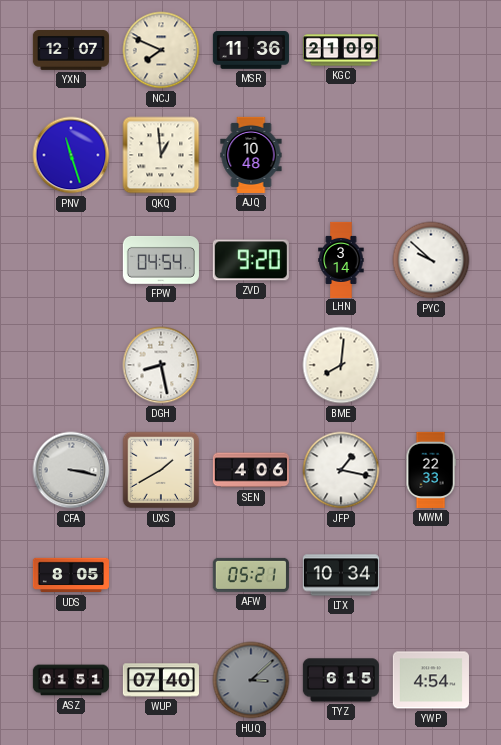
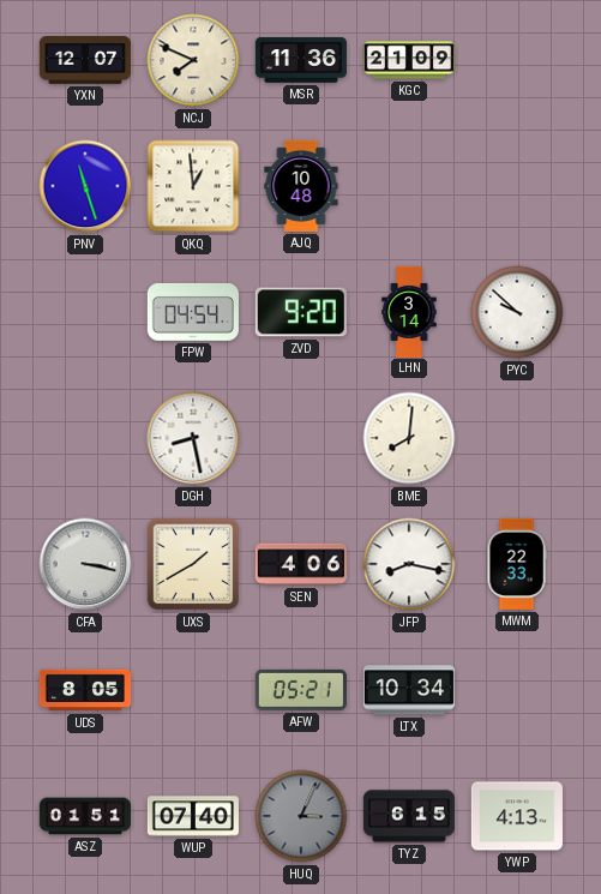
JFP: 1:17 -> 8:17 (409, 564)
HUQ: 3:08 -> 3:04 (301, 816)
YWP: 4:54 -> 4:13 (517, 816)
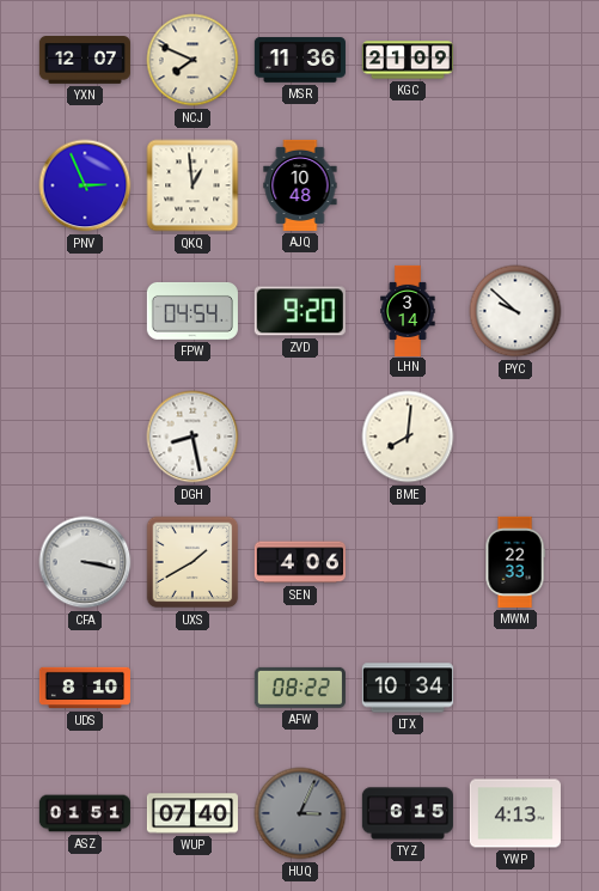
PNV: 11:27 -> 2:56 (85, 185)
JFP: 8:17 -> none (409, 564)
UDS: 8:05 -> 8:10 (85, 688)
AFW: 05:21 -> 08:22 (300, 688)
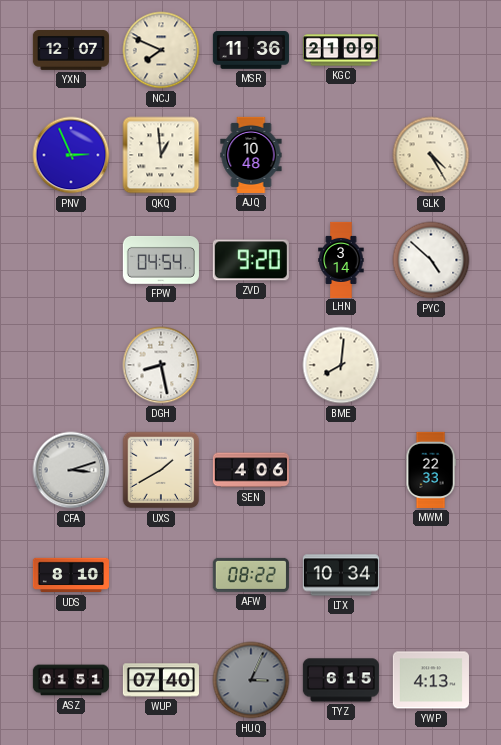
GLK: none -> 4:25 (431, 155)
PYC: 9:52 -> 4:52 (431, 260)
CFA: 3:17 -> 3:12 (71, 470)
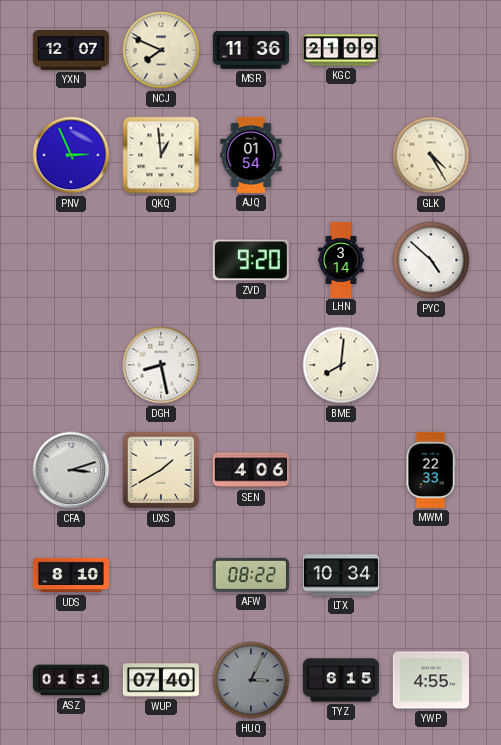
AJQ: 10:48 -> 01:54 (251, 155)
FPW: 04:54 -> none (161, 260)
YWP: 4:13 -> 4:55 (431, 680)
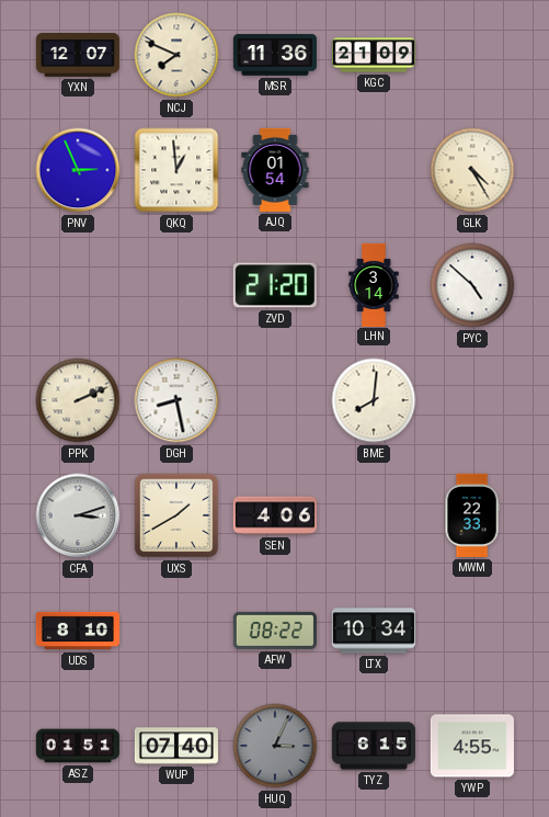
ZVD: 9:20 -> 21:20 (275, 285)
PPK: none -> 2:11 (78, 400)
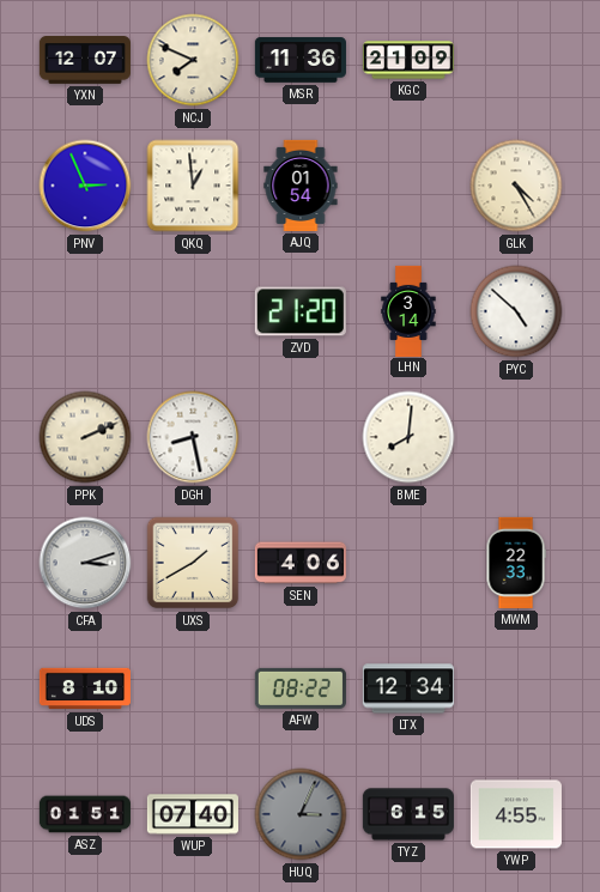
LTX: 10:34 -> 12:34 (408, 688)
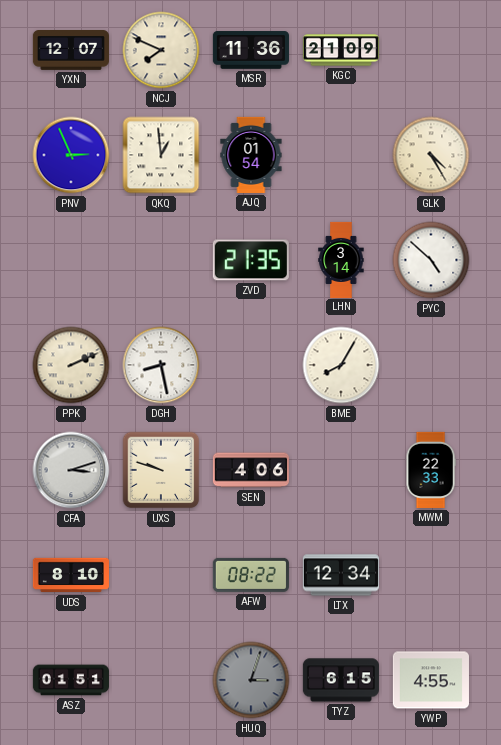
ZVD: 21:20 -> 21:35 (251, 260)
BME: 8:01 -> 8:05 (341, 365)
UXS: 1:40 -> 9:48 (161, 470)
WUP: 07:40 -> none (193, 814)
HUQ: 3:04 -> 3:03 (251, 680)
